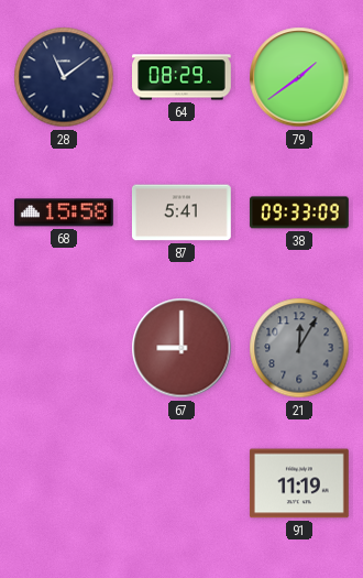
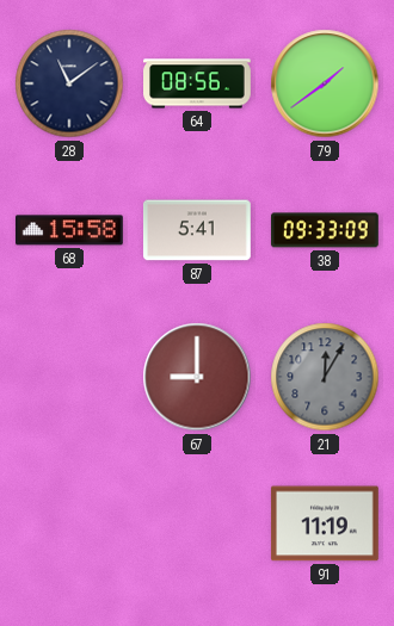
64: 08:29 -> 08:56 (198, 83)
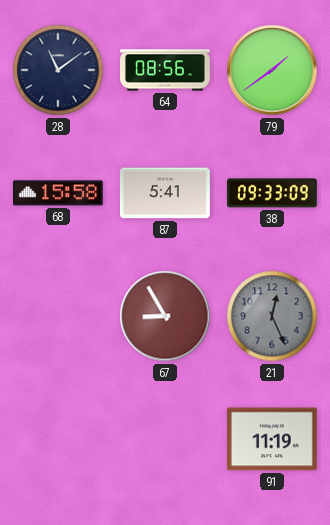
67: 9:00 -> 8:55 (165, 316)
21: 12:05 -> 12:26 (272, 316)
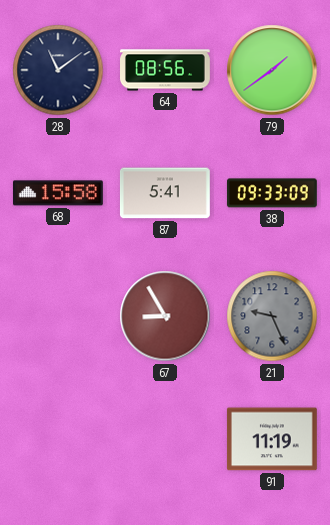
21: 12:26 -> 9:26 (272, 316)
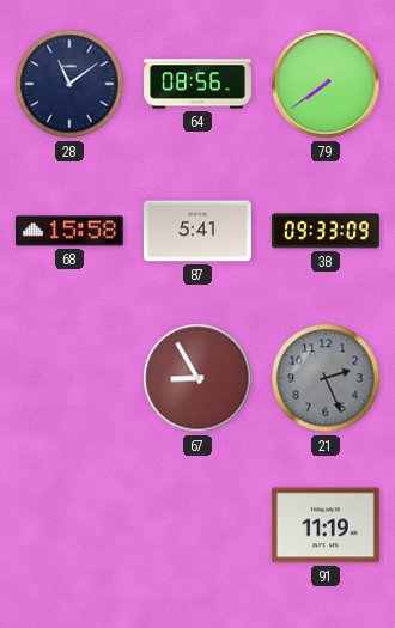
79: 1:39 -> 7:39 (326, 84)
21: 9:26 -> 2:26 (326, 378)
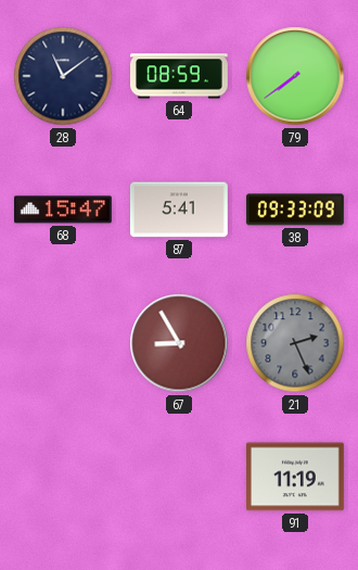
64: 08:56 -> 08:59 (180, 76)
68: 15:58 -> 15:47 (63, 210)
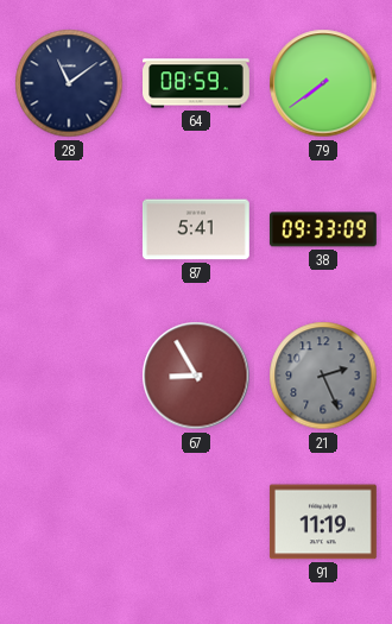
68: 15:47 -> none (63, 210)
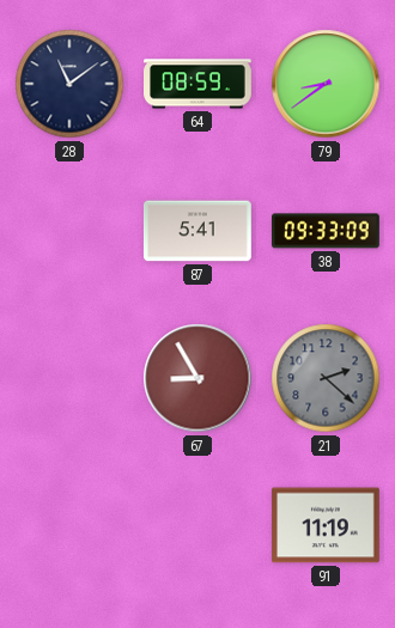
79: 7:39 -> 8:39 (326, 84)
21: 2:26 -> 2:22 (326, 378)
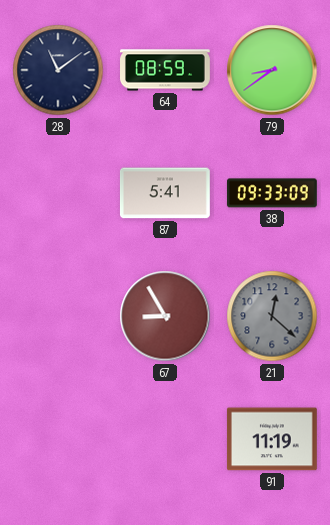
21: 2:22 -> 12:22 (272, 316)
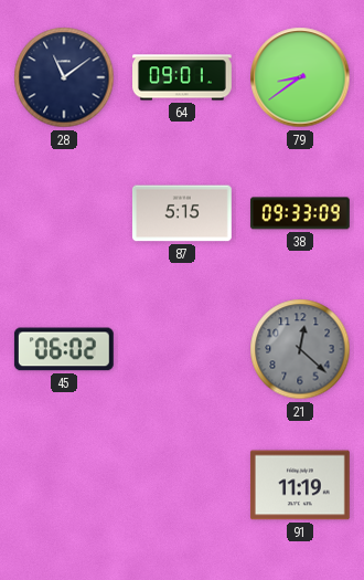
64: 08:59 -> 09:01 (183, 77)
87: 5:41 -> 5:15 (182, 213)
45: none -> 06:02 (64, 349)
67: 8:55 -> none (165, 316)
